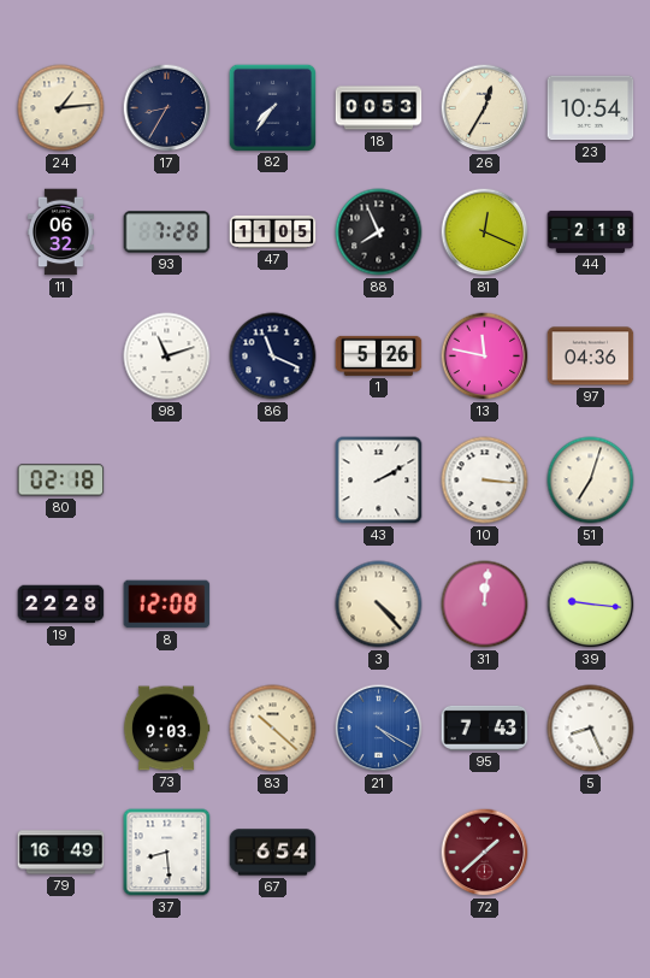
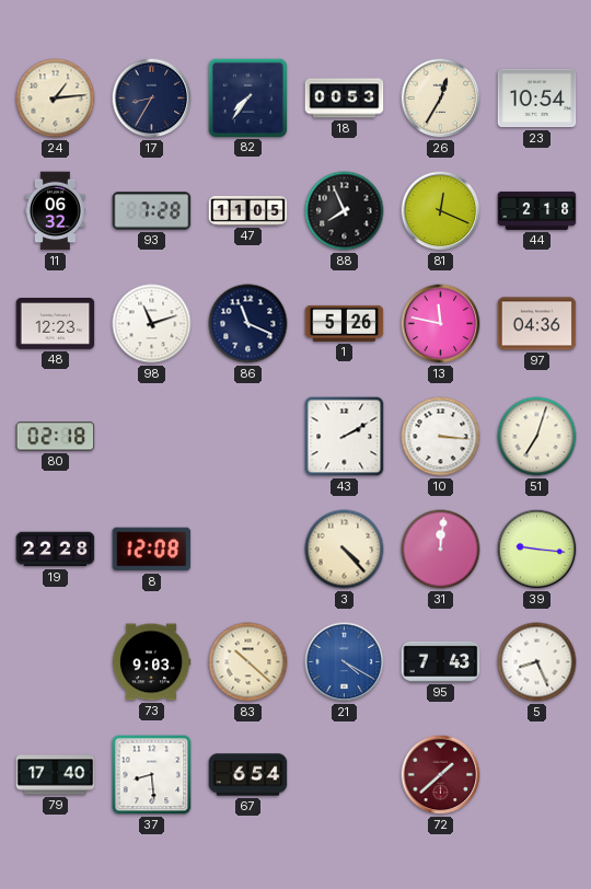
48: none -> 12:23 (56, 324)
79: 16:49 -> 17:40 (56, 775)
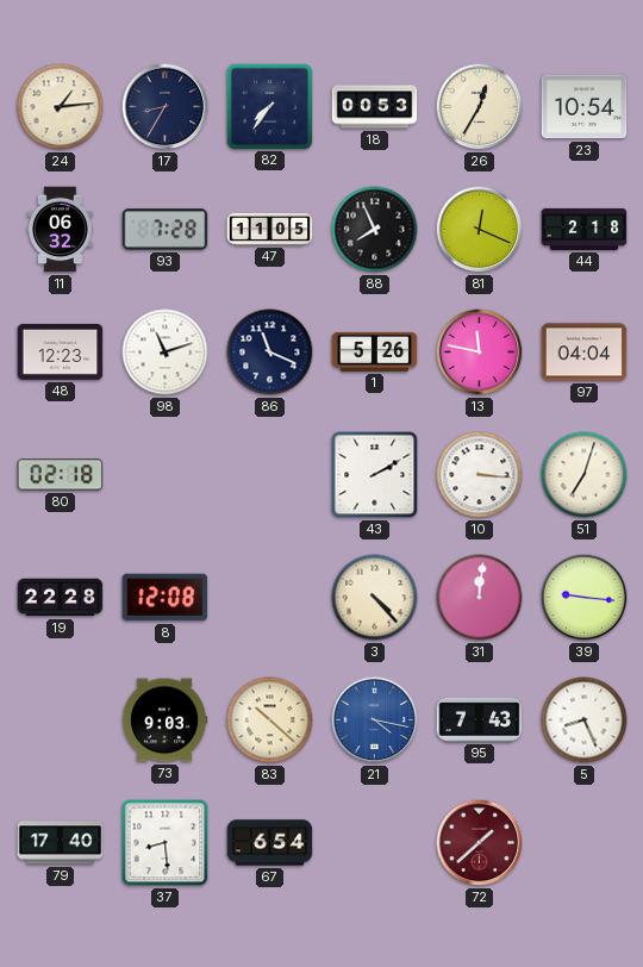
97: 04:36 -> 04:04 (585, 353)
21: 4:20 -> 4:17 (375, 720)
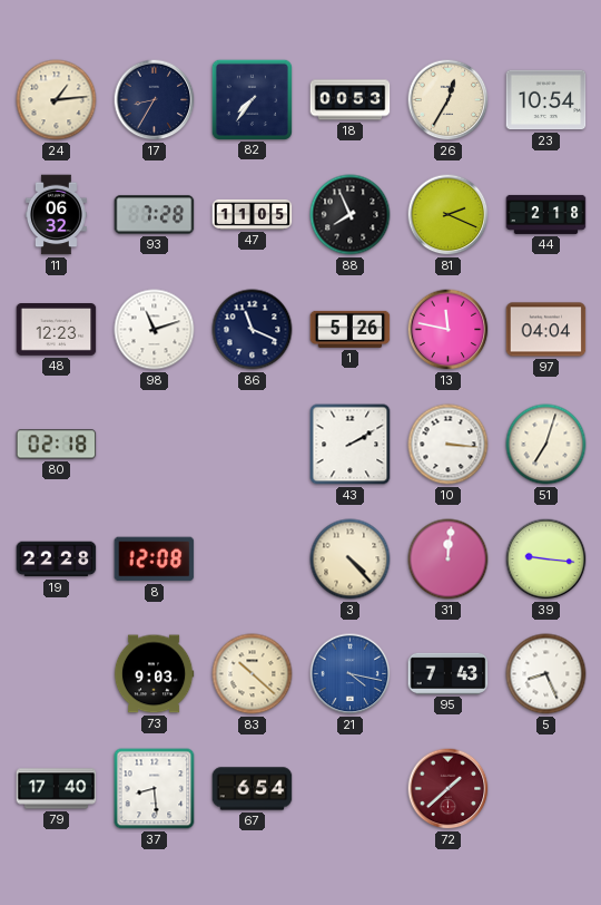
81: 12:19 -> 2:19 (449, 215)
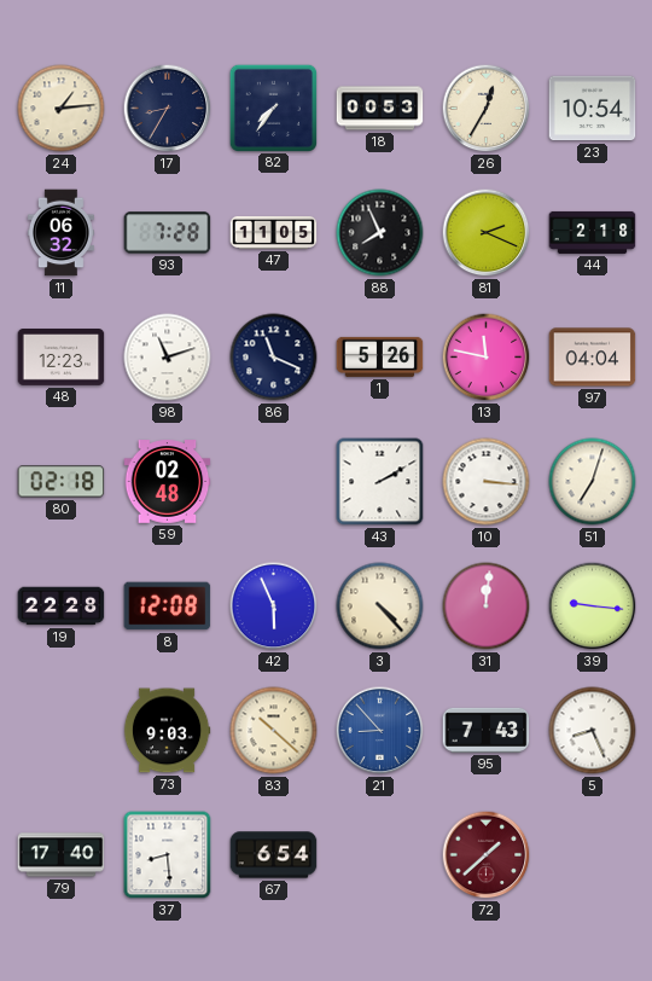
59: none -> 02:48 (168, 482)
42: none -> 5:56 (274, 606)
21: 4:17 -> 8:53 (380, 731)
